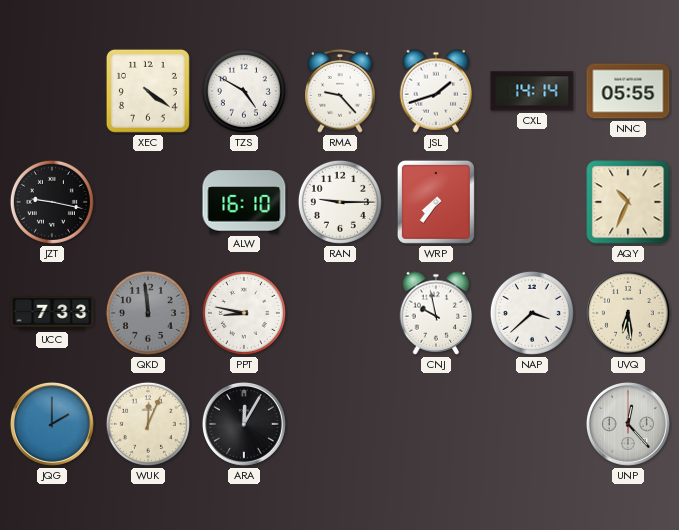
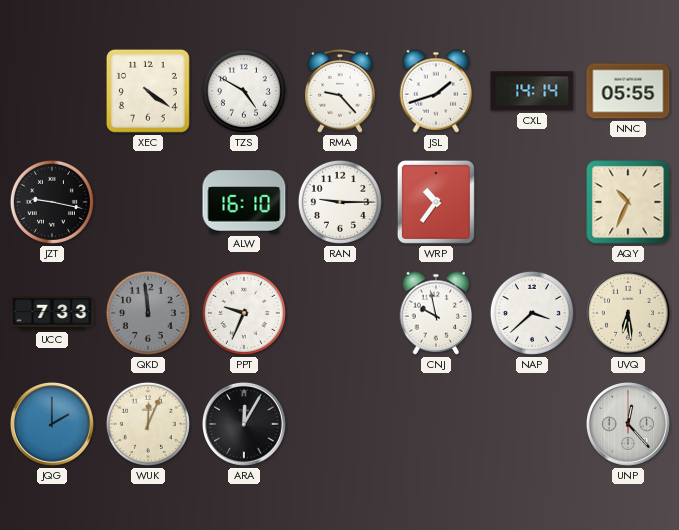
WRP: 7:36 -> 10:36 (436, 202)
PPT: 8:47 -> 9:34 (244, 313)
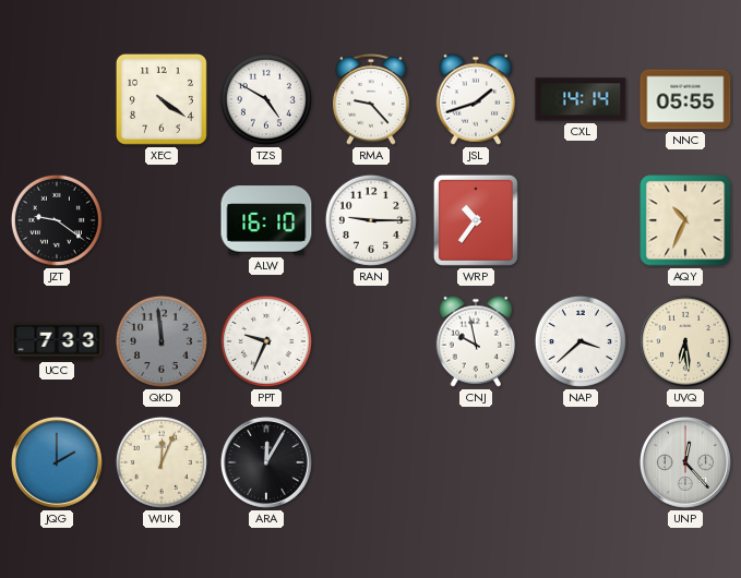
JZT: 9:17 -> 9:21 (57, 220)
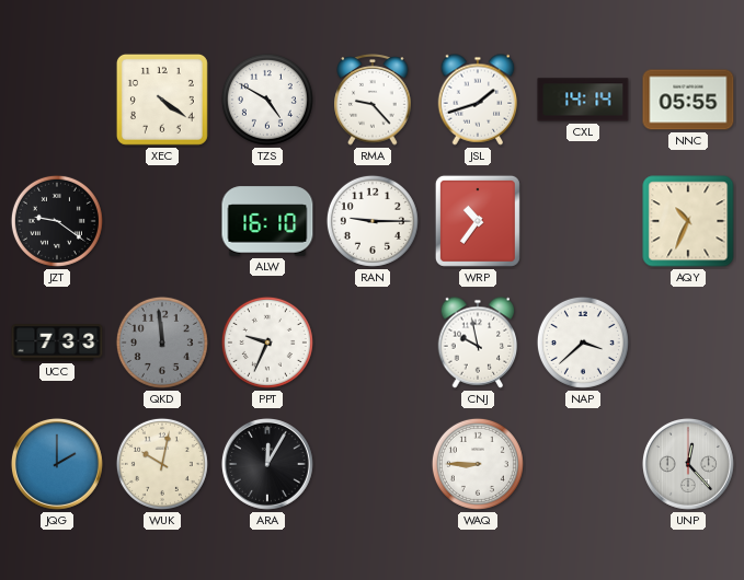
UVQ: 6:29 -> none (685, 341)
WUK: 12:04 -> 10:02 (162, 464)
WAQ: none -> 8:45 (478, 464)
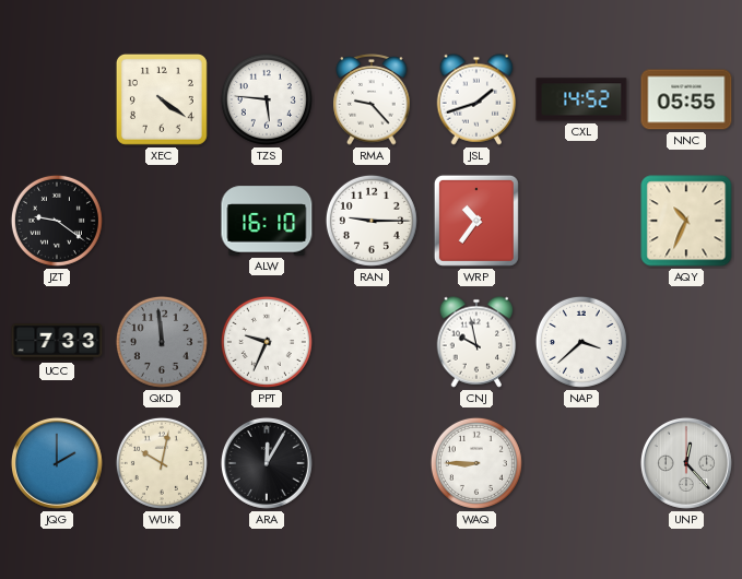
TZS: 4:50 -> 5:46 (267, 99)
CXL: 14:14 -> 14:52 (581, 99)
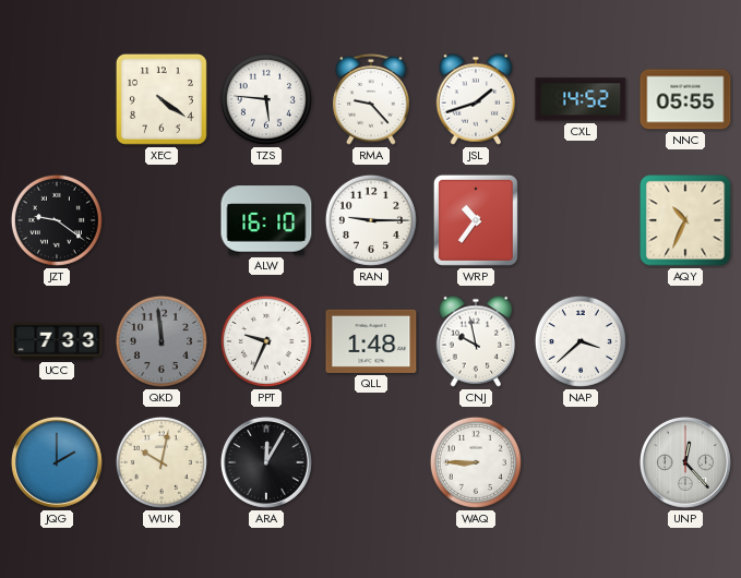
QLL: none -> 1:48 (371, 341)
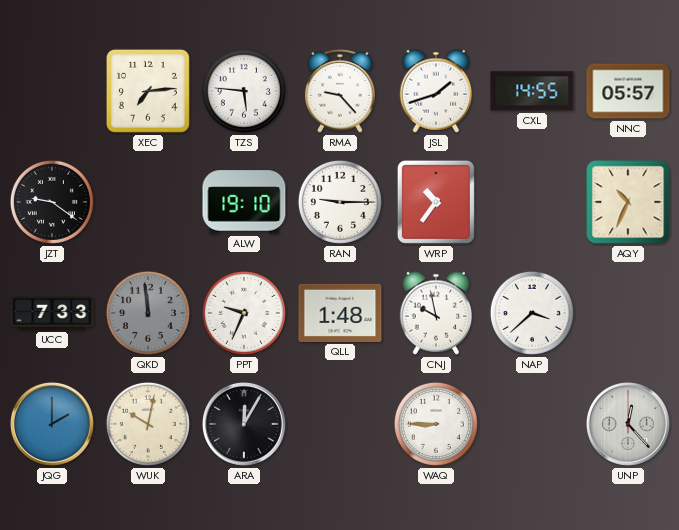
XEC: 4:21 -> 7:14 (148, 91)
CXL: 14:52 -> 14:55 (532, 91)
NNC: 05:55 -> 05:57 (628, 91)
ALW: 16:10 -> 19:10 (244, 202)
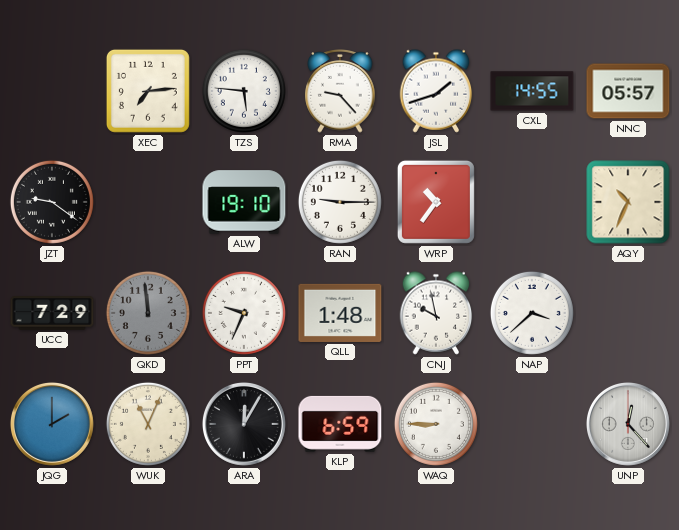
UCC: 7:33 -> 7:29 (52, 313)
WUK: 10:02 -> 11:04 (148, 424)
KLP: none -> 6:59 (340, 424)
